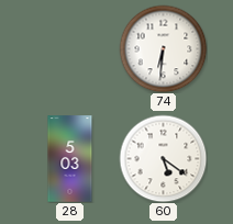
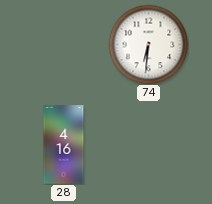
28: 5:03 -> 4:16 (64, 145)
60: 5:21 -> none (163, 158)
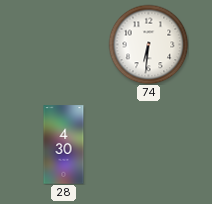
28: 4:16 -> 4:30 (64, 145)
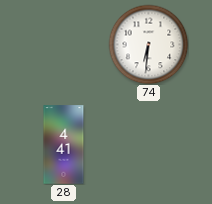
28: 4:30 -> 4:41 (64, 145)
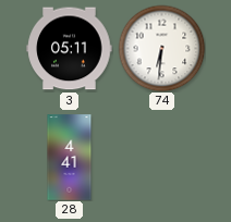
3: none -> 05:11 (70, 49)
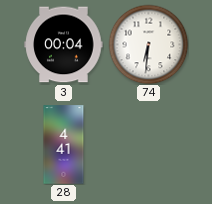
3: 05:11 -> 00:04 (64, 45)
